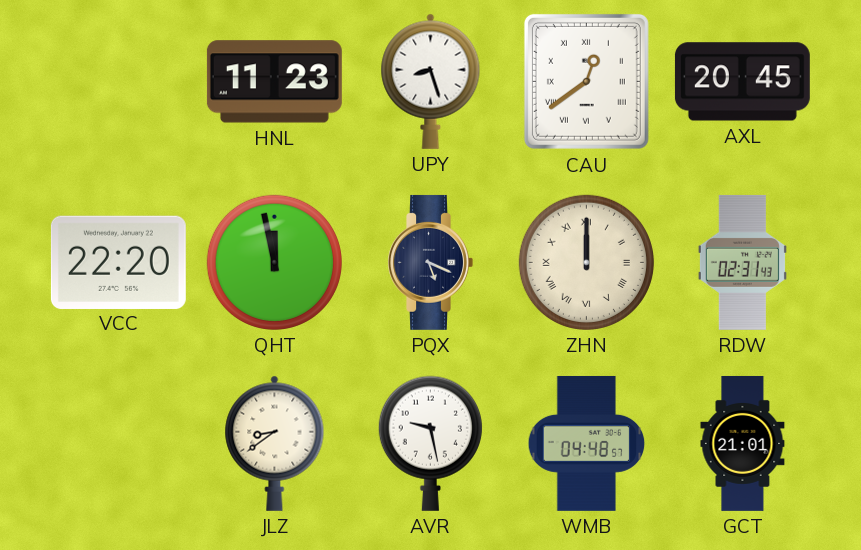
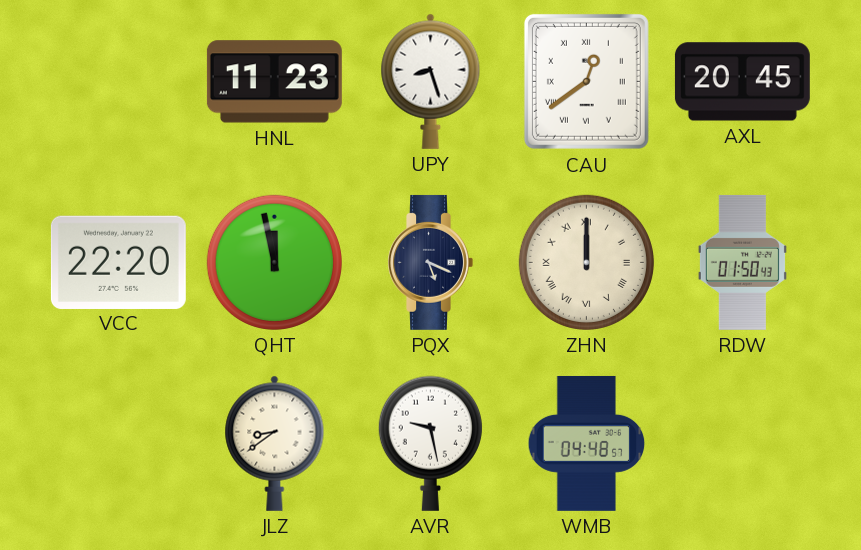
RDW: 02:31 -> 01:50 (742, 262)
GCT: 21:01 -> none (743, 443)
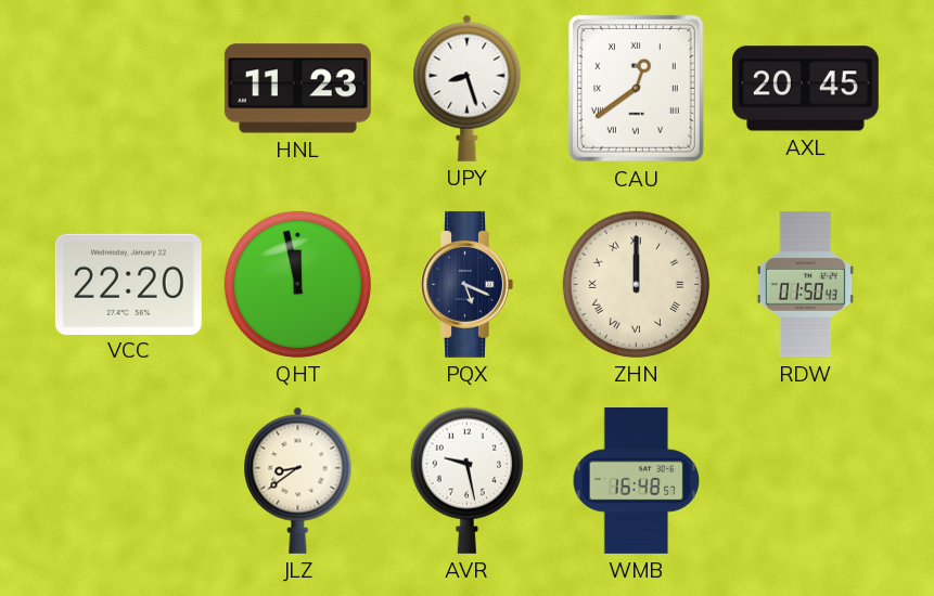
WMB: 04:48 -> 16:48 (637, 480)
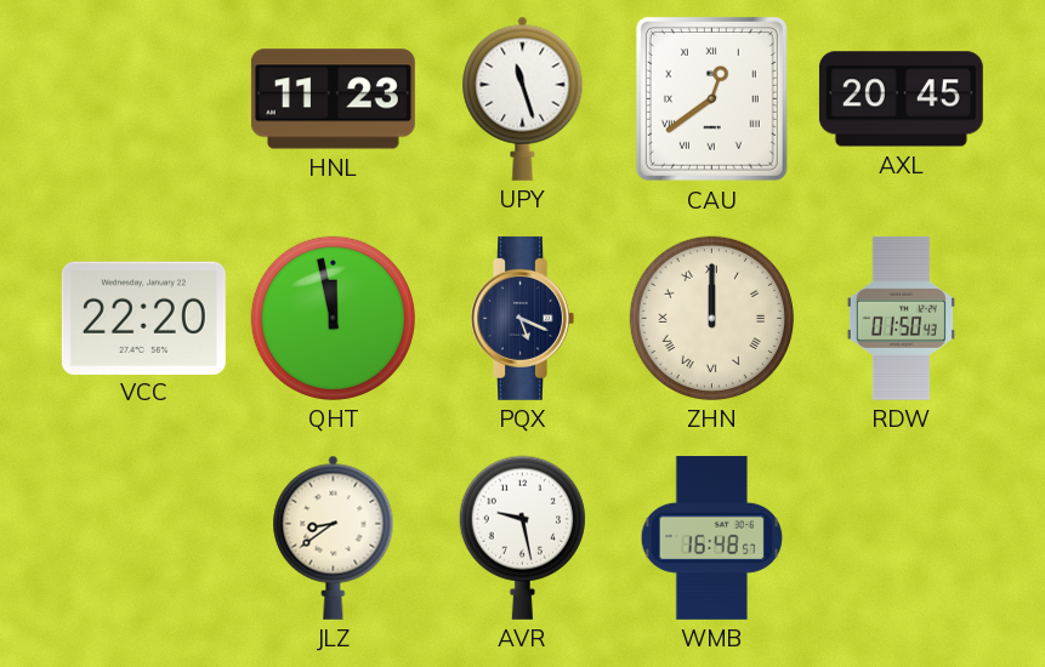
UPY: 8:27 -> 11:27 (523, 98)
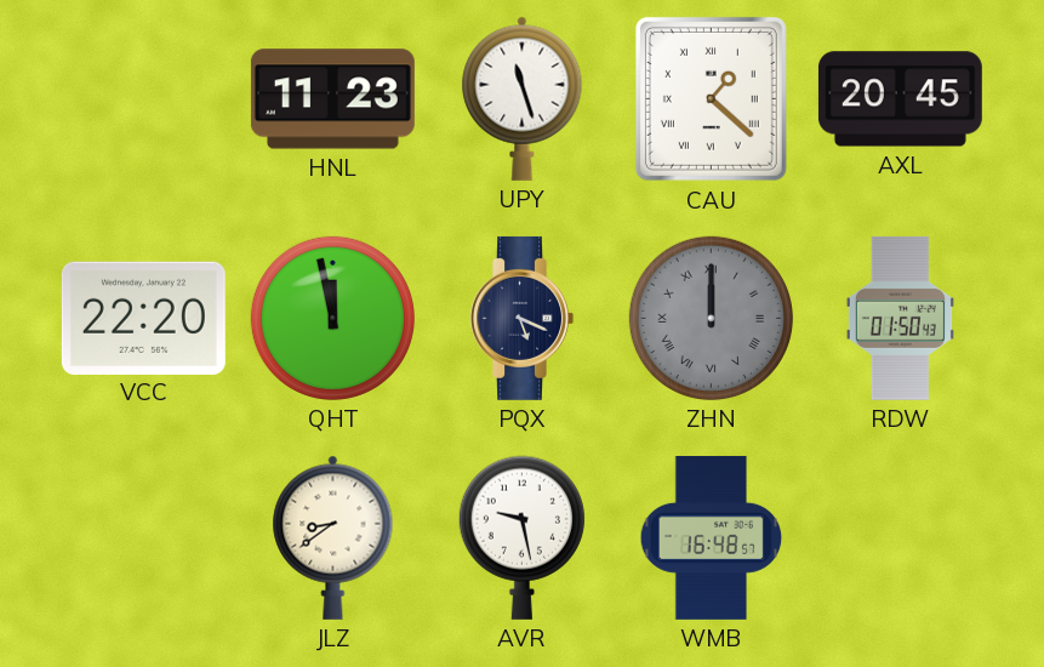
CAU: 12:39 -> 1:22 (711, 98)
ZHN dial: cream -> grey (711, 318)
